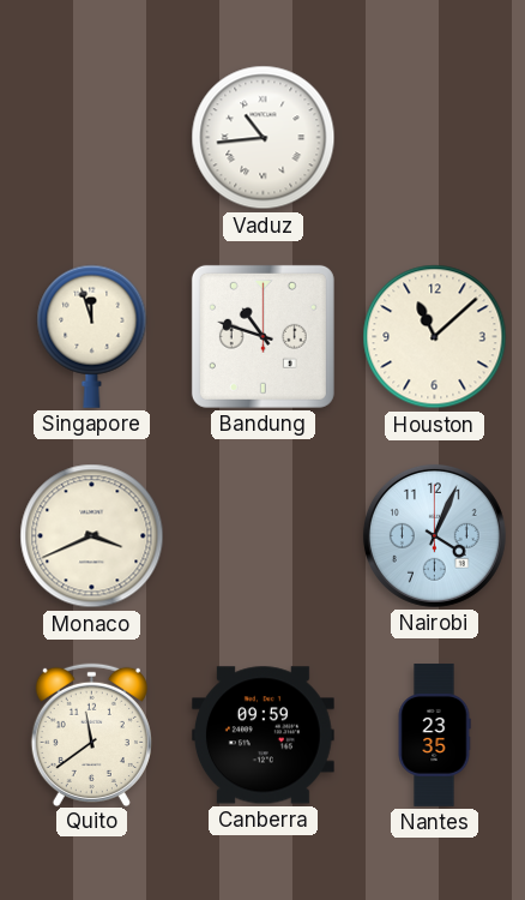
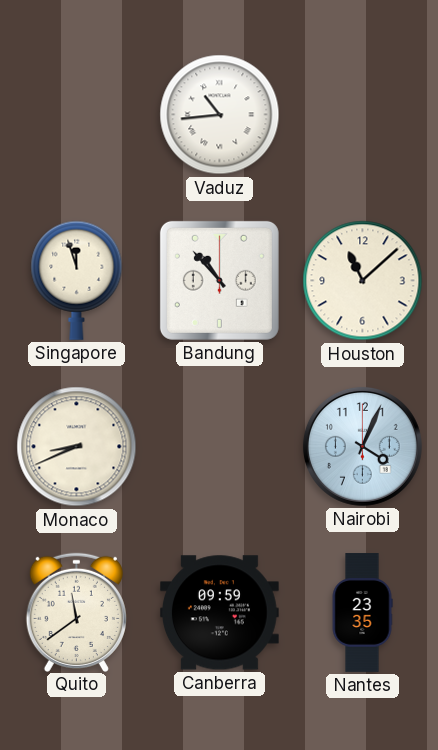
Bandung: 10:48 -> 10:53 (219, 280)
Monaco: 3:41 -> 8:41 (77, 447)
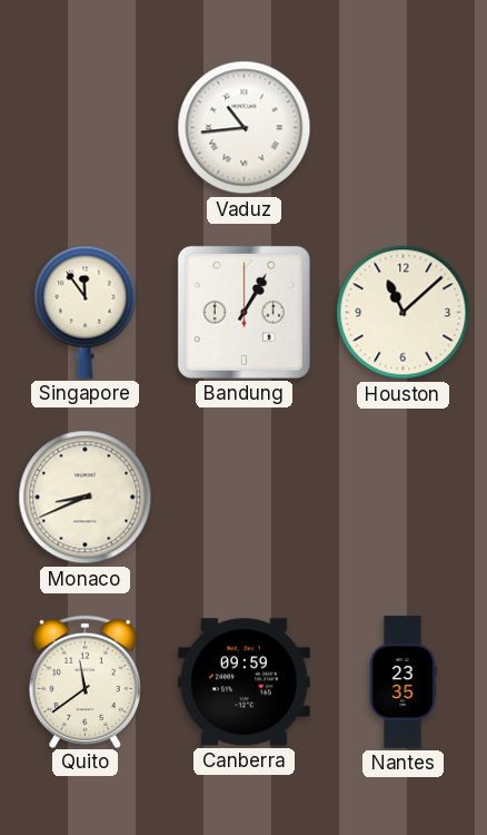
Singapore: 11:57 -> 11:54 (86, 312)
Bandung: 10:53 -> 1:05 (244, 312)
Nairobi: 4:04 -> none (362, 446)
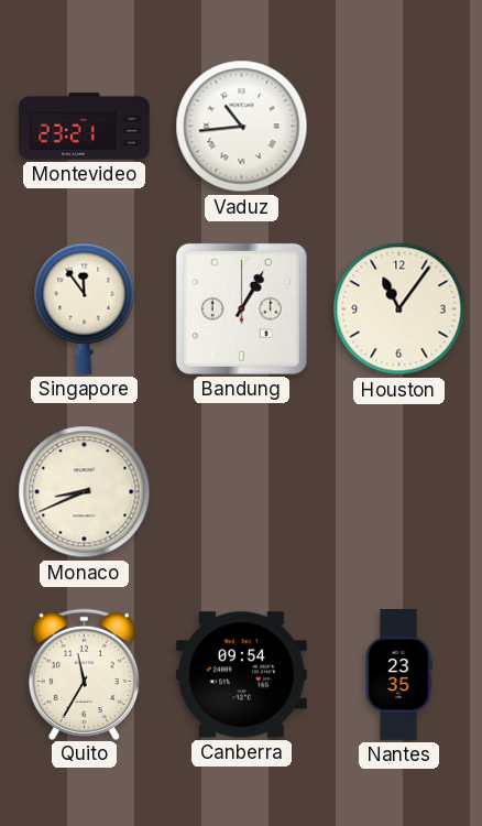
Montevideo: none -> 23:21 (85, 127)
Houston: 11:08 -> 11:06 (399, 309)
Quito: 11:39 -> 11:35 (84, 674)
Canberra: 09:59 -> 09:54 (241, 675)
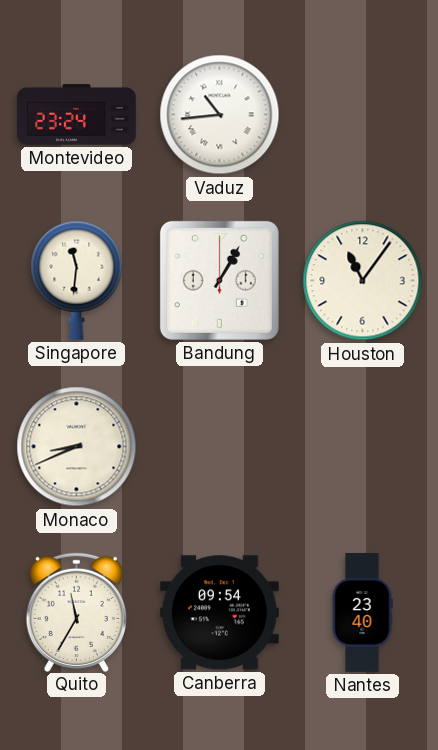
Montevideo: 23:21 -> 23:24 (77, 115)
Singapore: 11:54 -> 11:31 (77, 280)
Nantes: 23:35 -> 23:40 (362, 613)
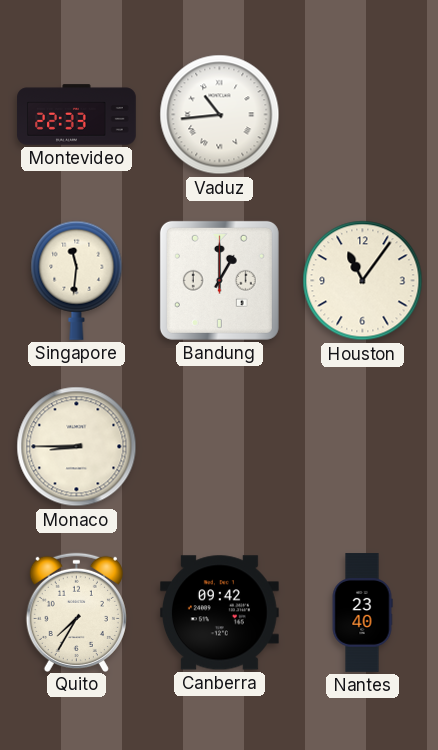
Montevideo: 23:24 -> 22:33 (77, 115)
Bandung: 1:05 -> 1:00 (219, 280)
Monaco: 8:41 -> 8:45 (77, 447)
Quito: 11:35 -> 7:35 (76, 612)
Canberra: 09:54 -> 09:42 (219, 613)
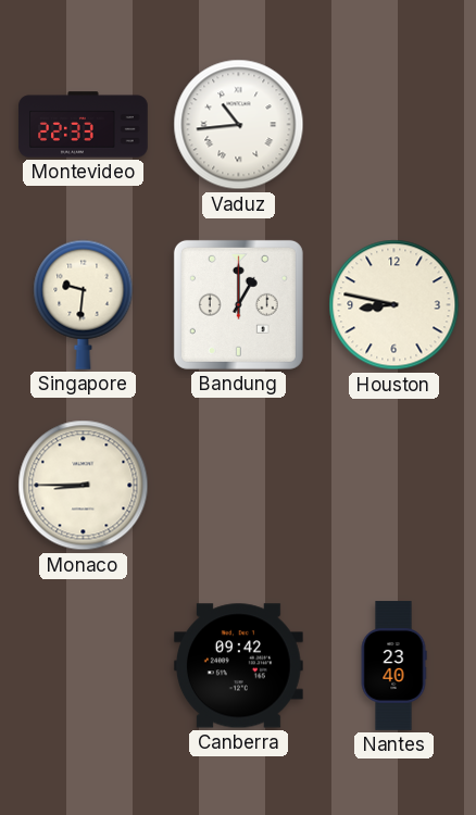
Singapore: 11:31 -> 9:31 (84, 304)
Houston: 11:06 -> 8:47 (394, 305)
Quito: 7:35 -> none (76, 612)
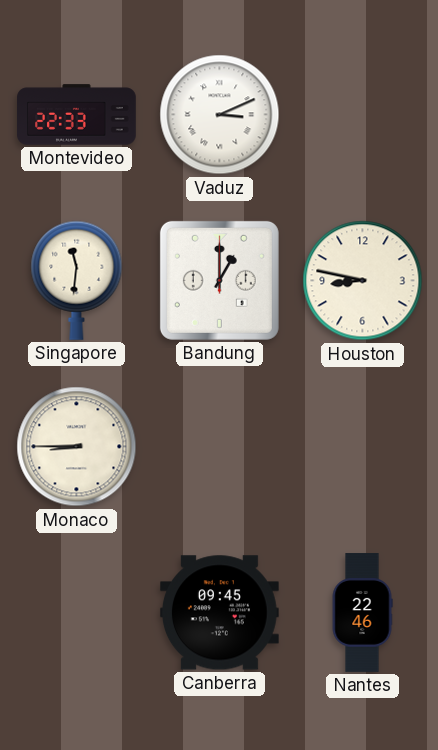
Vaduz: 10:44 -> 3:11 (220, 115)
Singapore: 9:31 -> 11:31 (77, 280)
Canberra: 09:42 -> 09:45 (219, 613)
Nantes: 23:40 -> 22:46 (362, 613)
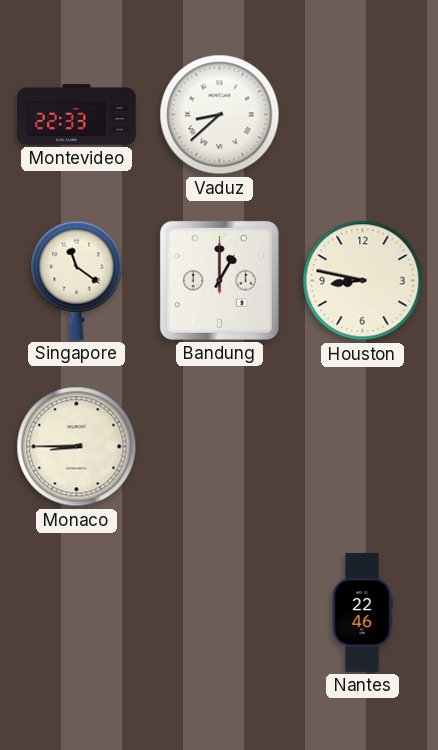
Vaduz: 3:11 -> 8:38 (220, 115)
Singapore: 11:31 -> 11:21 (77, 280)
Canberra: 09:45 -> none (219, 613)
